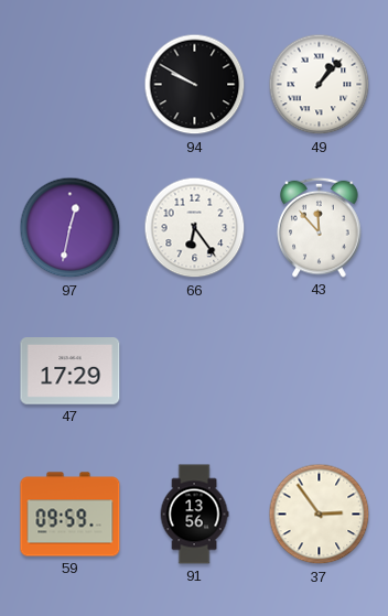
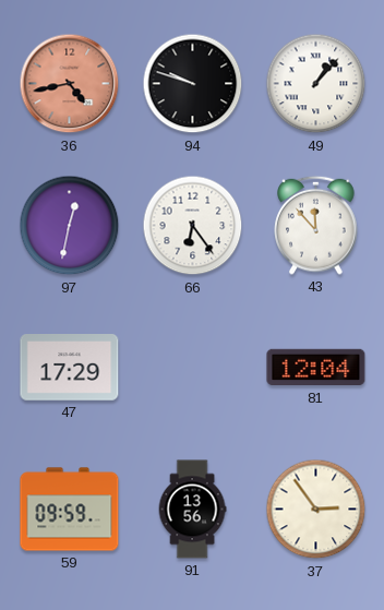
36: none -> 4:43 (70, 84)
94: 9:50 -> 9:48 (193, 84)
81: none -> 12:04 (316, 368)
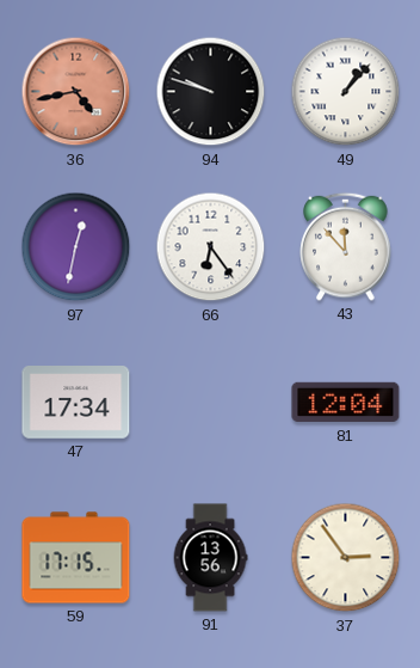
47: 17:29 -> 17:34 (76, 403)
59: 09:59 -> 17:15 (76, 558)
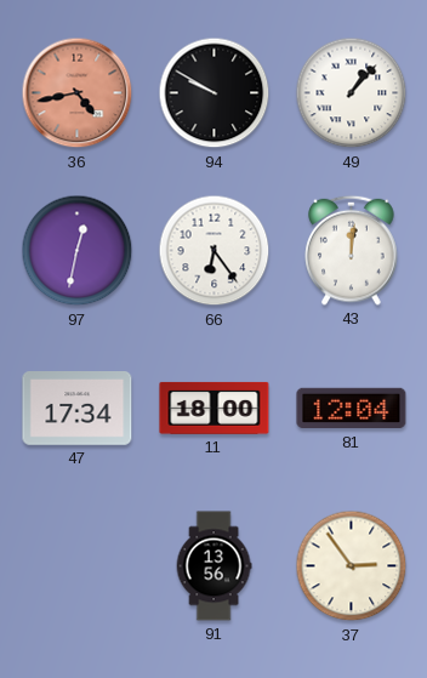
94: 9:48 -> 9:50 (215, 93)
43: 11:53 -> 12:01 (352, 250)
11: none -> 18:00 (215, 408)
59: 17:15 -> none (76, 558)
